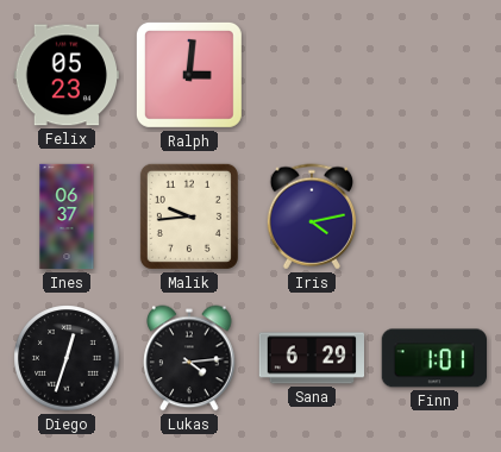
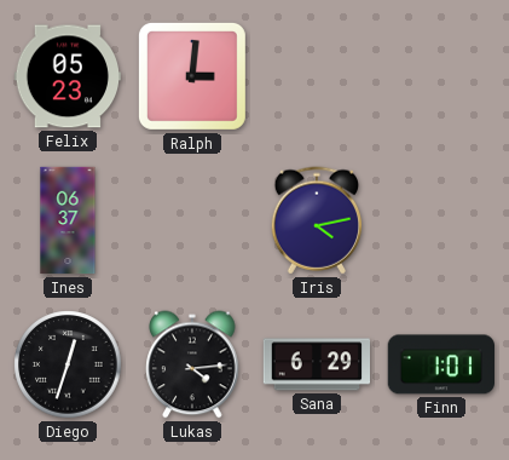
Malik: 9:44 -> none (189, 216)
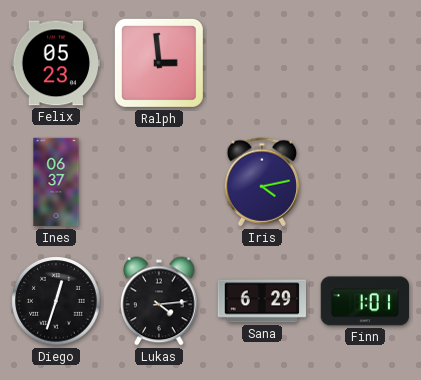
Ralph: 3:01 -> 2:59 (159, 63)
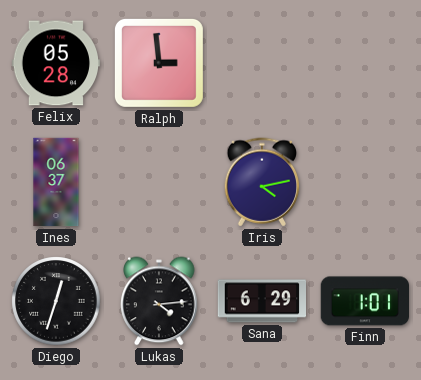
Felix: 05:23 -> 05:28 (55, 63)
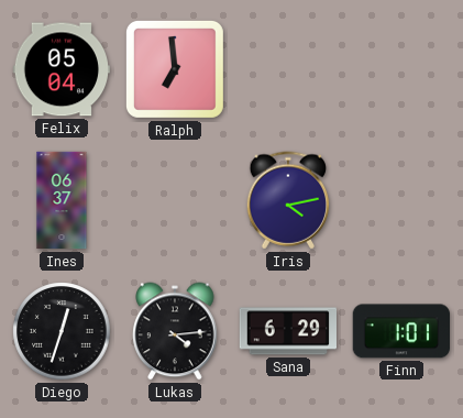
Felix: 05:28 -> 05:04 (60, 69)
Ralph: 2:59 -> 6:59 (175, 69)
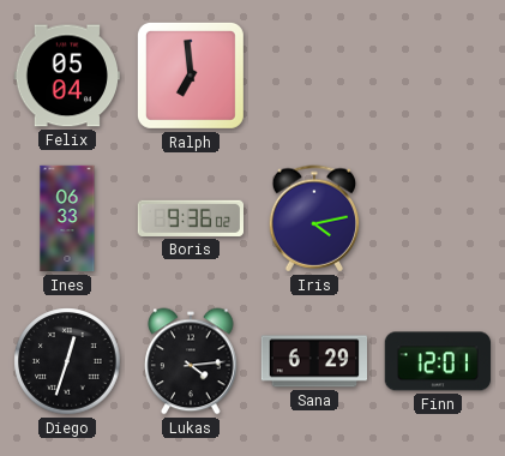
Ines: 06:37 -> 06:33 (67, 218)
Boris: none -> 9:36 (191, 218)
Finn: 1:01 -> 12:01 (437, 361)
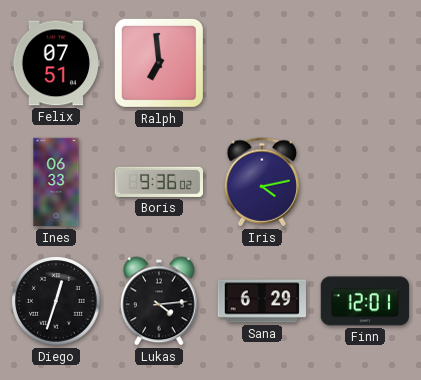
Felix: 05:04 -> 07:51 (55, 63)
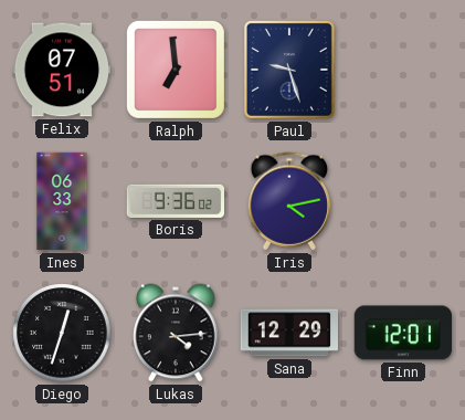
Paul: none -> 9:27 (289, 70)
Sana: 6:29 -> 12:29 (288, 333)
